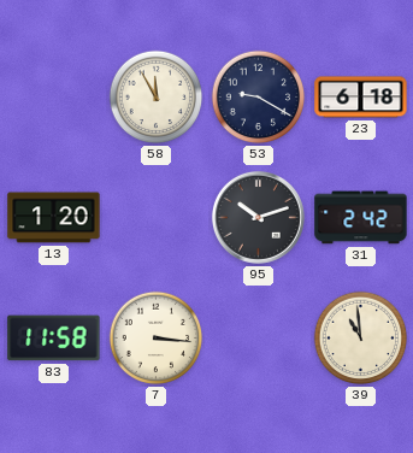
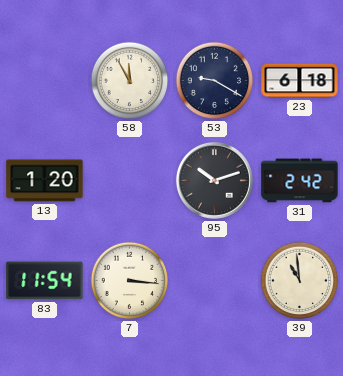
83: 11:58 -> 11:54 (45, 281)
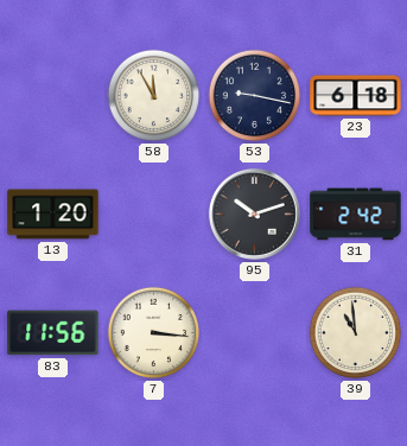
53: 9:20 -> 9:17 (255, 96)
83: 11:54 -> 11:56 (53, 333)
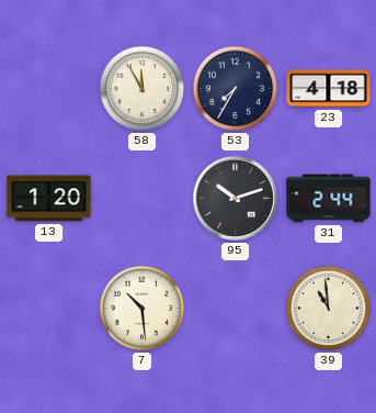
53: 9:17 -> 7:35 (236, 89)
23: 6:18 -> 4:18 (329, 89)
31: 2:42 -> 2:44 (329, 199)
83: 11:56 -> none (53, 333)
7: 3:16 -> 10:29 (143, 309)
